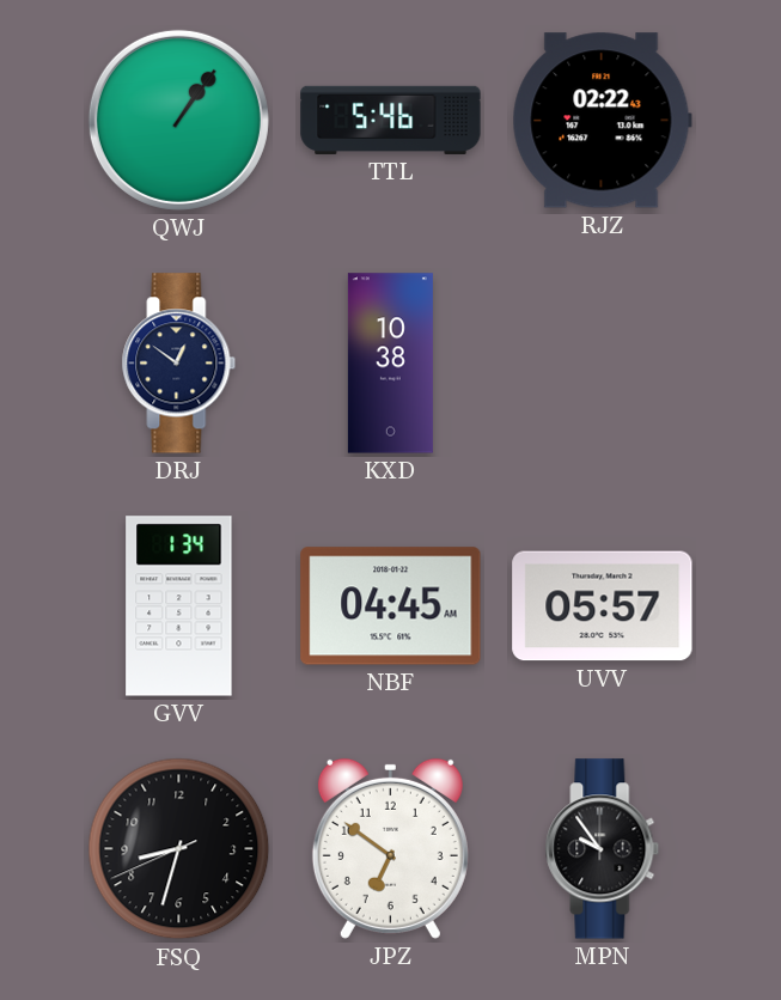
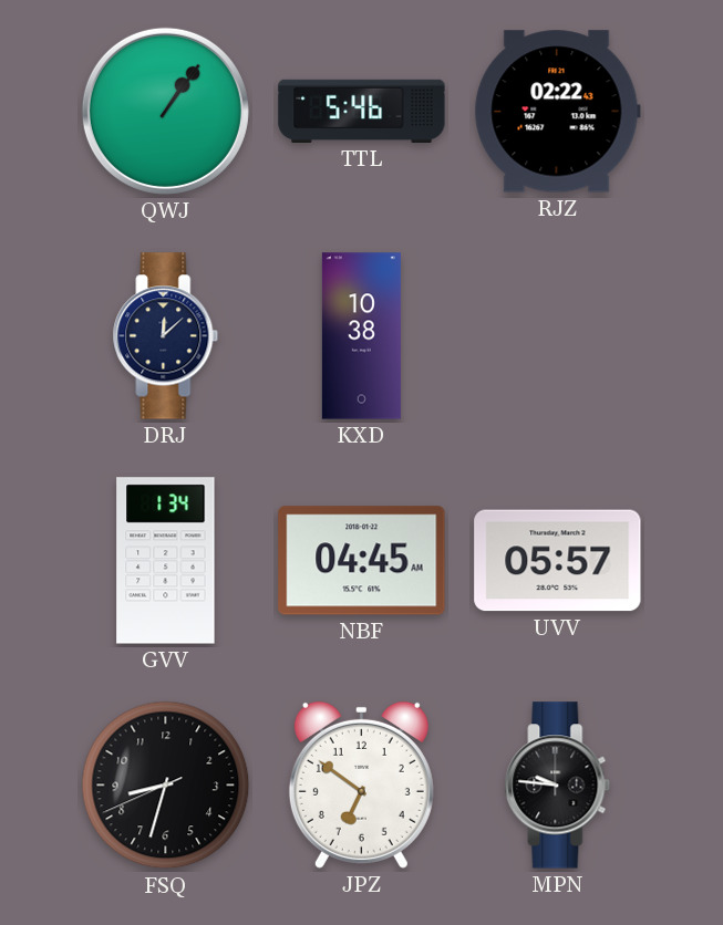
DRJ: 12:51 -> 12:08 (166, 336)
MPN: 9:54 -> 9:46 (558, 786)
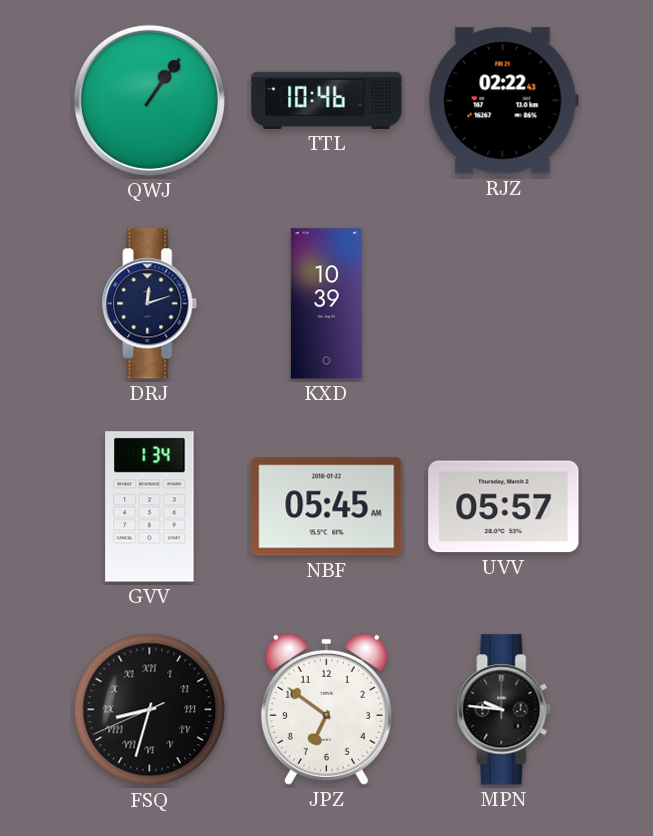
TTL: 5:46 -> 10:46 (327, 100)
DRJ: 12:08 -> 12:12 (150, 304)
KXD: 10:38 -> 10:39 (326, 304)
NBF: 04:45 -> 05:45 (327, 507)
FSQ numerals: Arabic -> Roman (150, 710)
